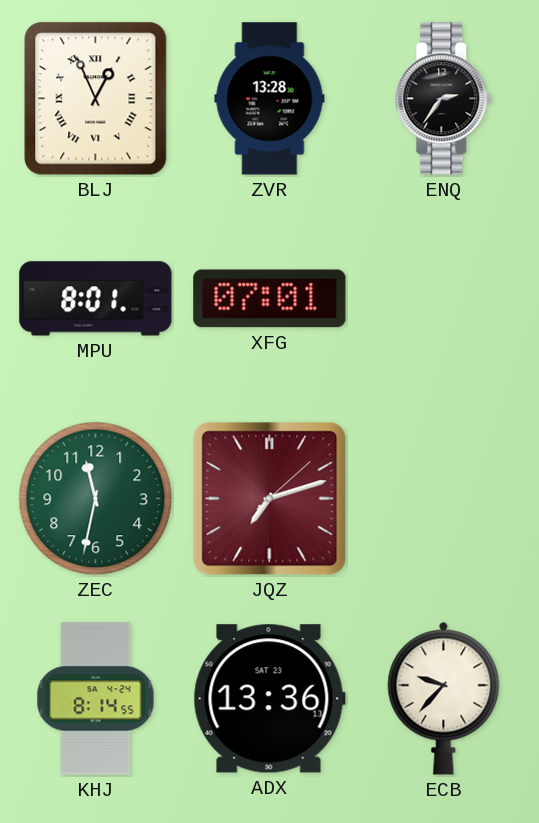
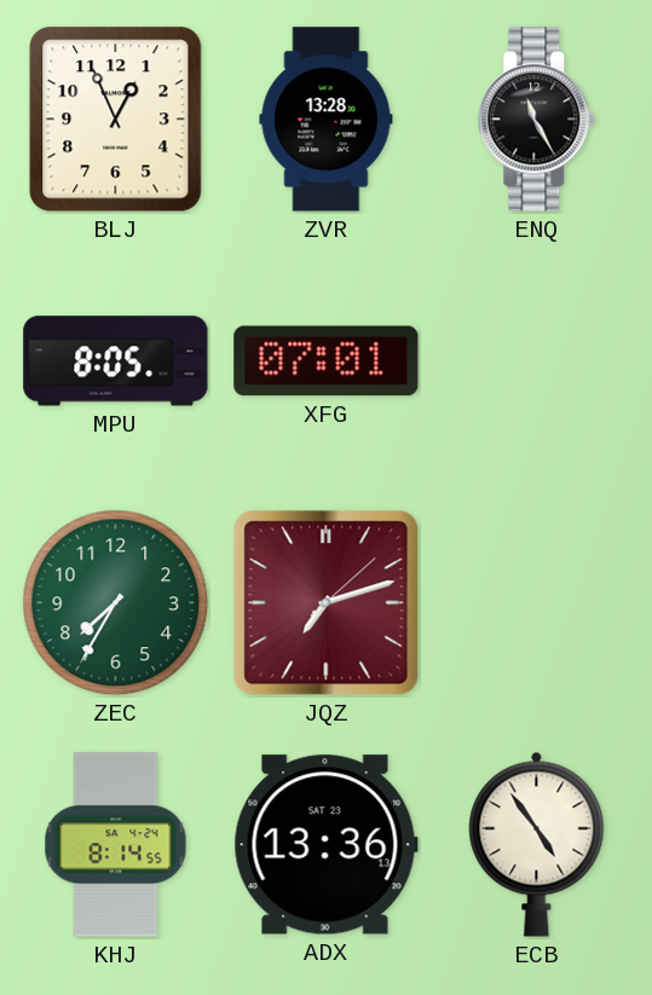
BLJ numerals: Roman -> Arabic (116, 120)
ENQ: 2:36 -> 11:25 (537, 120)
MPU: 8:01 -> 8:05 (116, 361)
ZEC: 11:32 -> 7:35 (116, 603)
ECB: 9:37 -> 4:54 (537, 844)
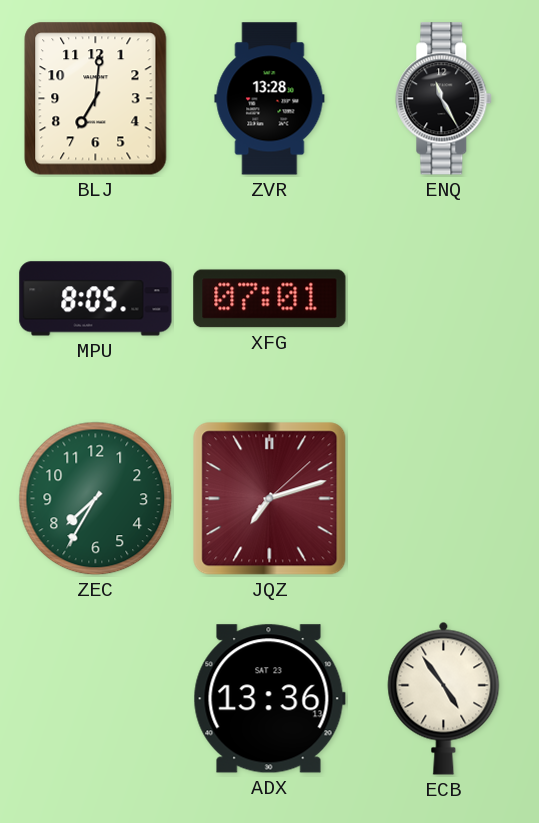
BLJ: 12:56 -> 7:01 (96, 99)
KHJ: 8:14 -> none (116, 845)
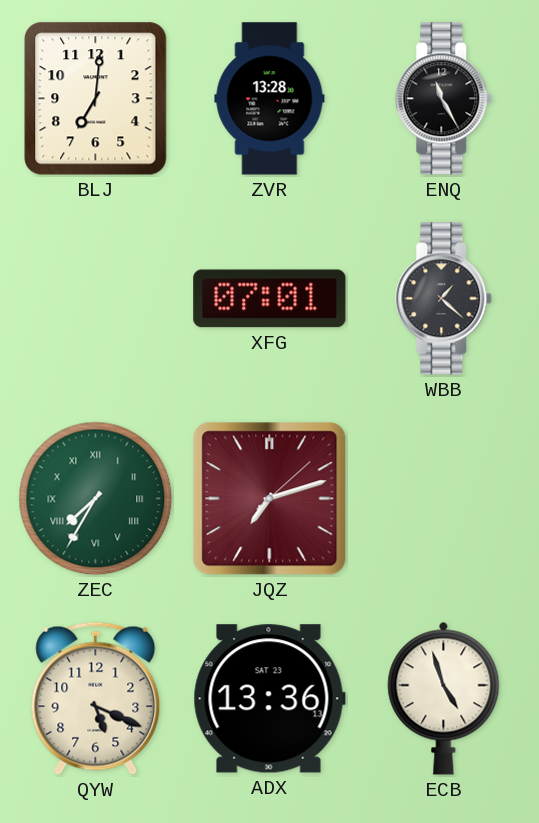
MPU: 8:05 -> none (96, 299)
WBB: none -> 1:22 (444, 299)
ZEC numerals: Arabic -> Roman (96, 499)
QYW: none -> 5:19 (96, 698)
ECB: 4:54 -> 4:57 (444, 698)
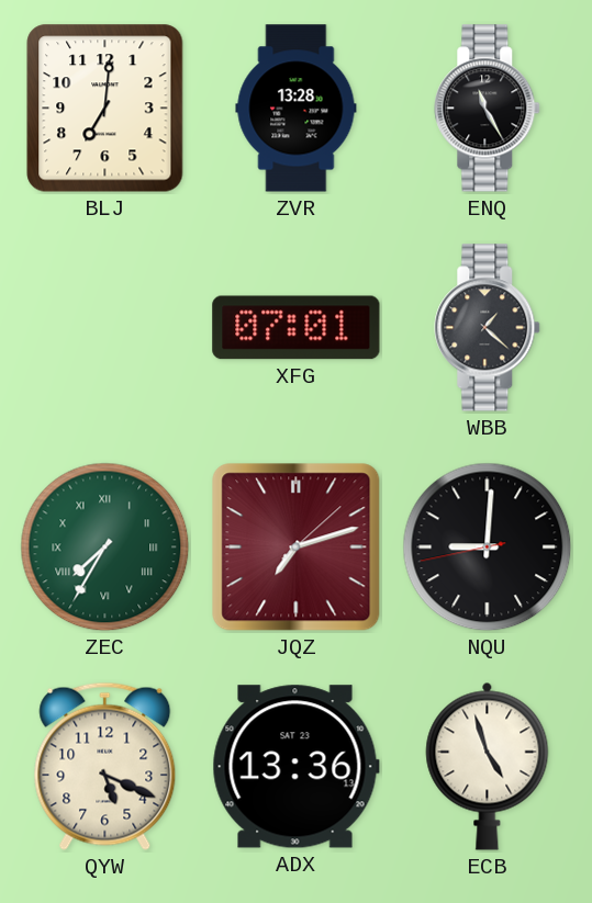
NQU: none -> 9:00 (488, 548)
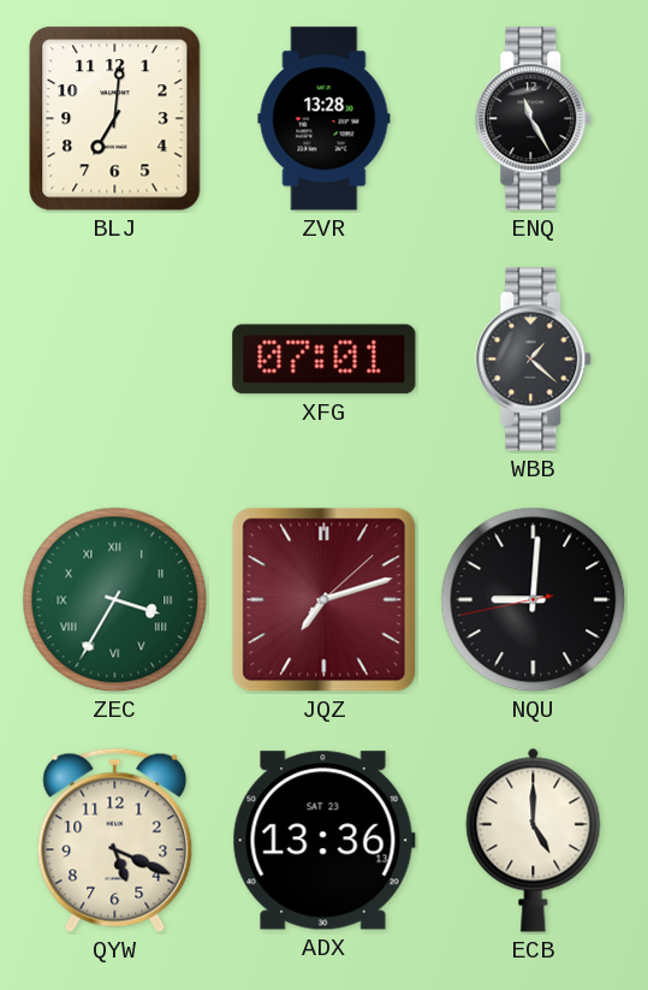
ZEC: 7:35 -> 3:35 (115, 600)
ECB: 4:57 -> 5:00 (534, 840)
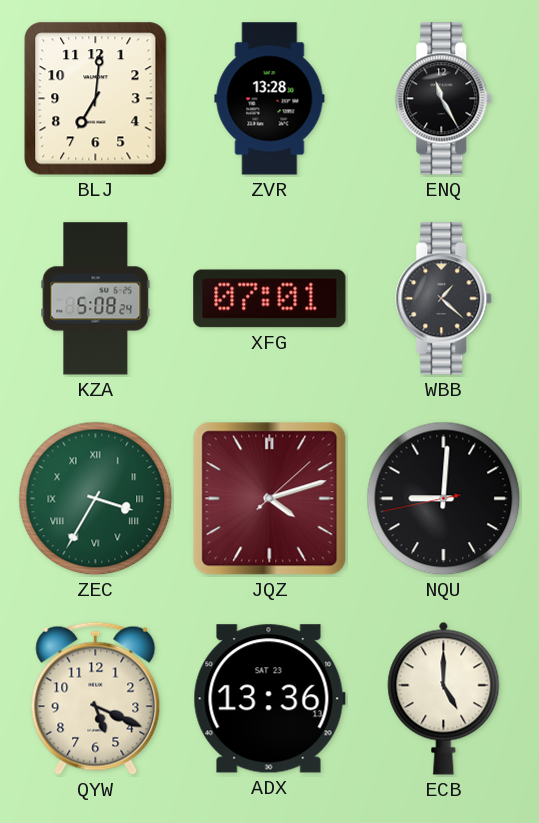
KZA: none -> 5:08 (96, 299)
JQZ: 7:12 -> 4:12 (270, 499)
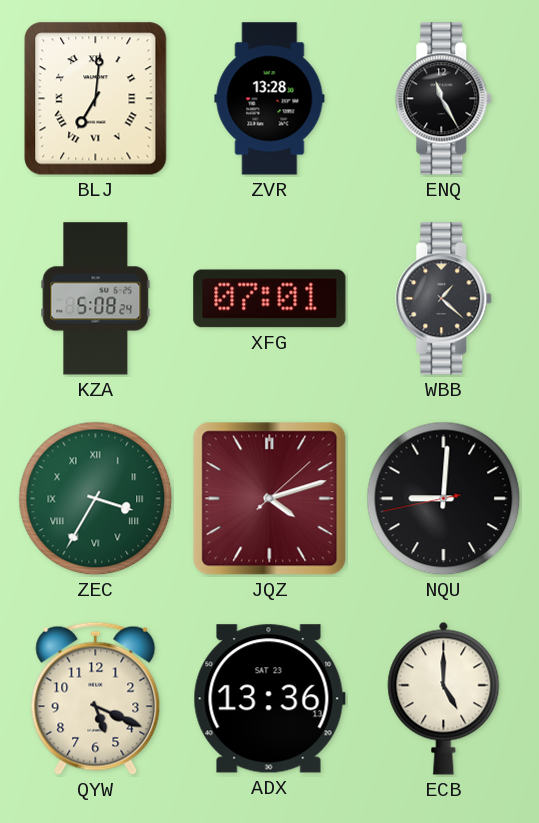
BLJ numerals: Arabic -> Roman (96, 99)
